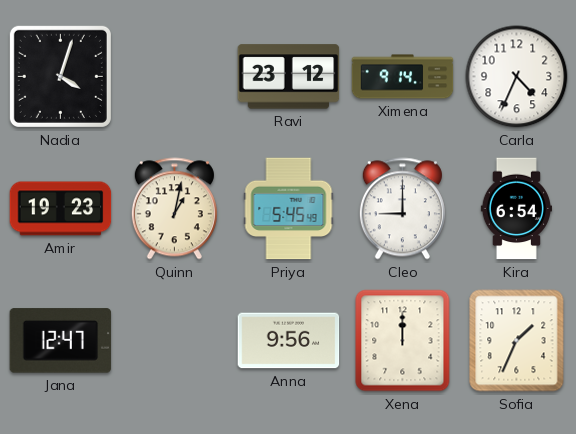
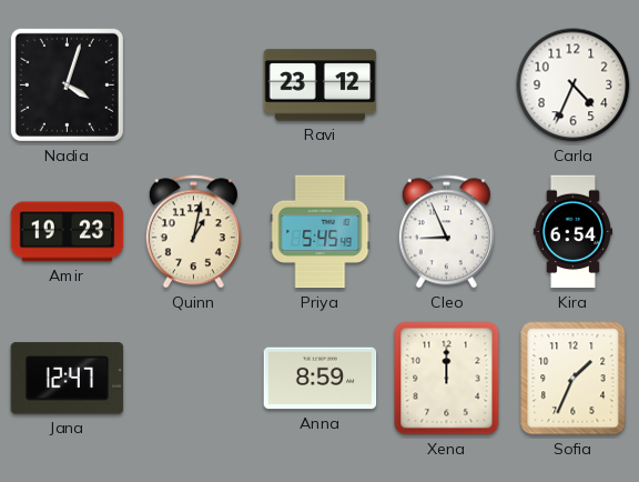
Ximena: 9:14 -> none (403, 77)
Cleo: 9:00 -> 8:56 (446, 232)
Anna: 9:56 -> 8:59 (321, 379)
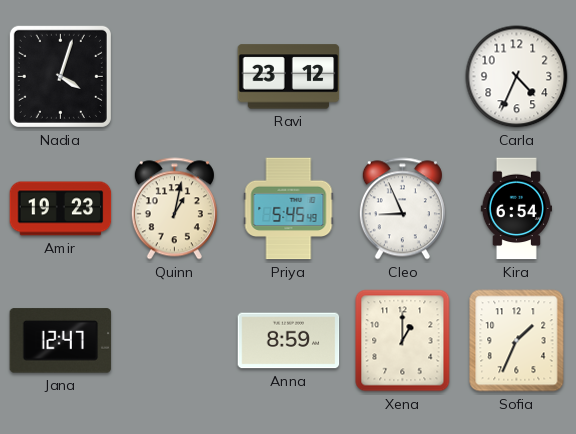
Xena: 12:00 -> 1:00 (403, 341)
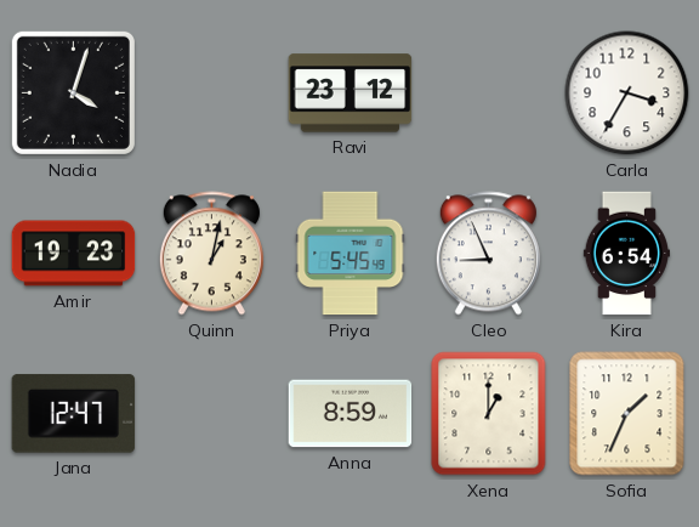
Carla: 4:34 -> 3:35 (627, 93)
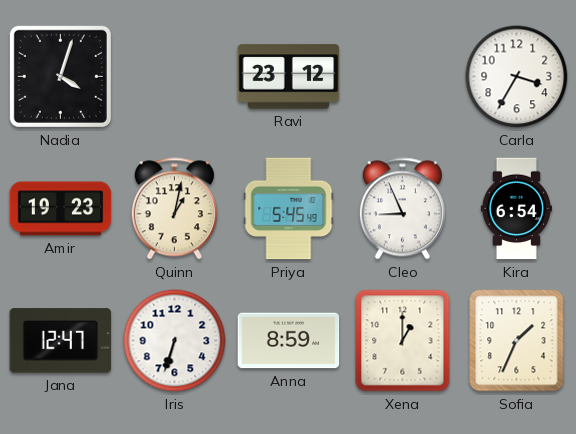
Iris: none -> 6:33 (175, 341)
